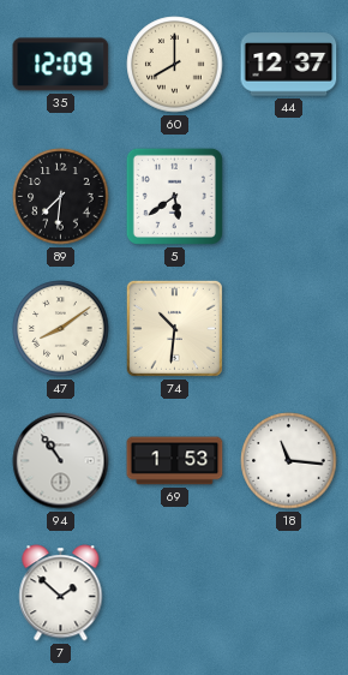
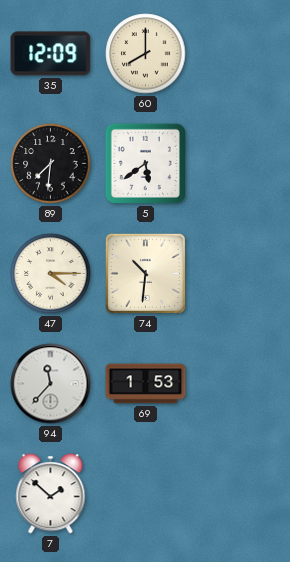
44: 12:37 -> none (289, 65)
47: 8:09 -> 4:15 (51, 274)
94: 10:54 -> 11:37 (51, 384)
18: 11:16 -> none (289, 461)
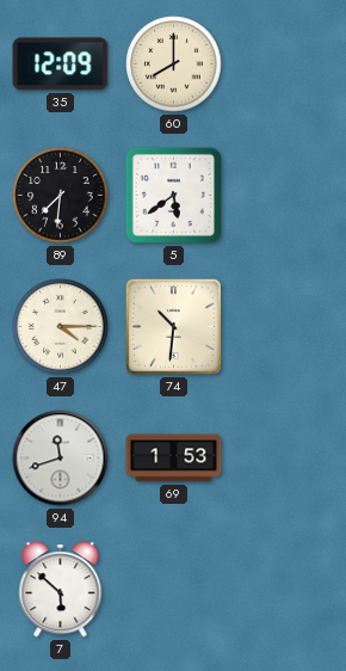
94: 11:37 -> 11:42 (61, 458)
7: 1:52 -> 5:52 (61, 590)
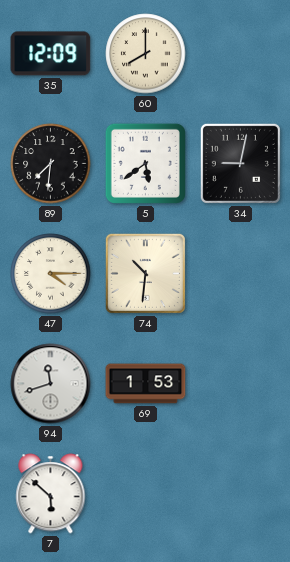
34: none -> 9:02 (240, 163)
